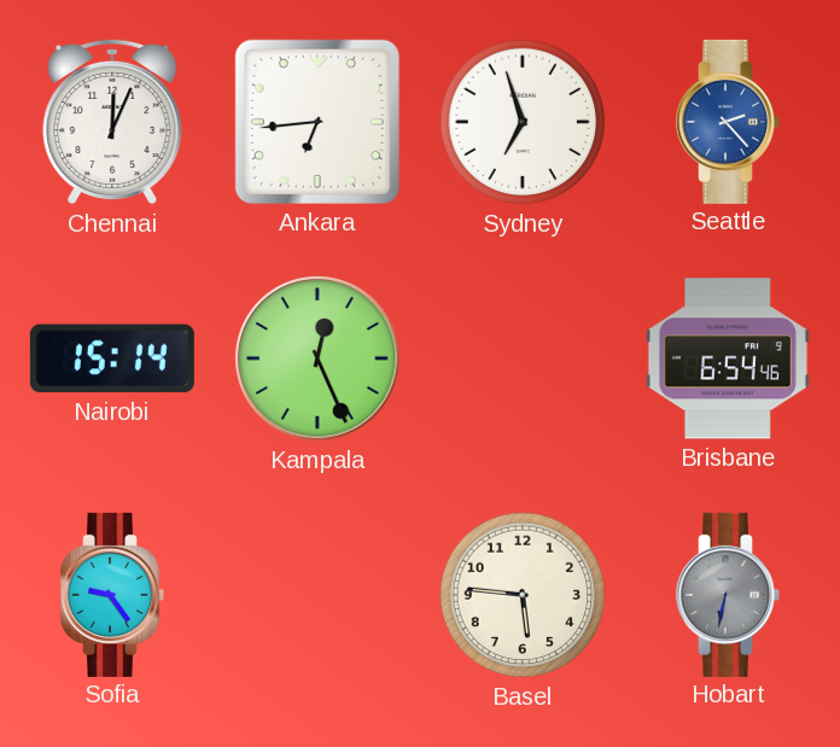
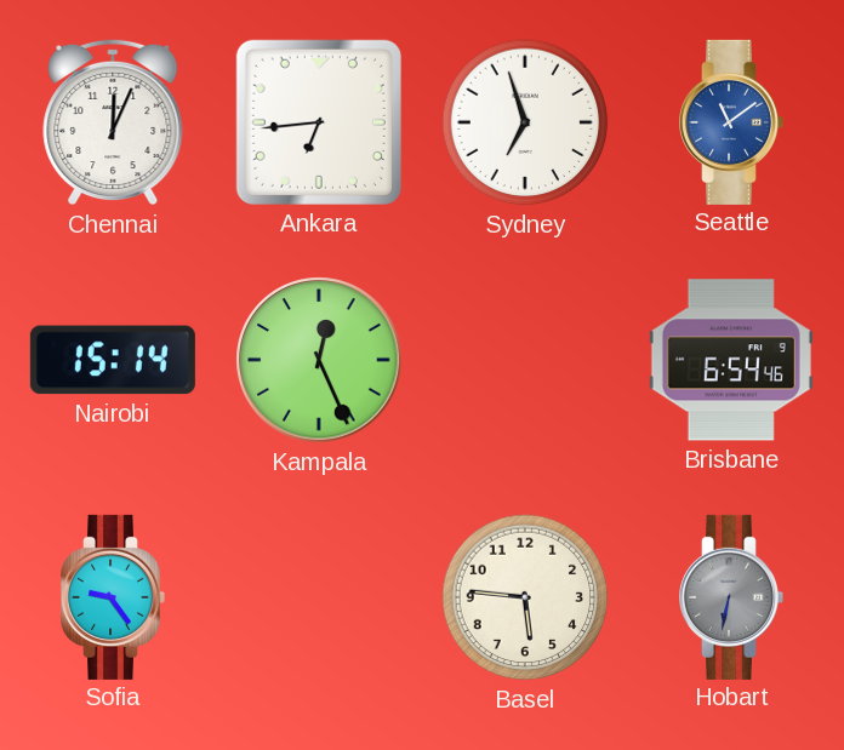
Seattle: 2:23 -> 11:09 (731, 122)
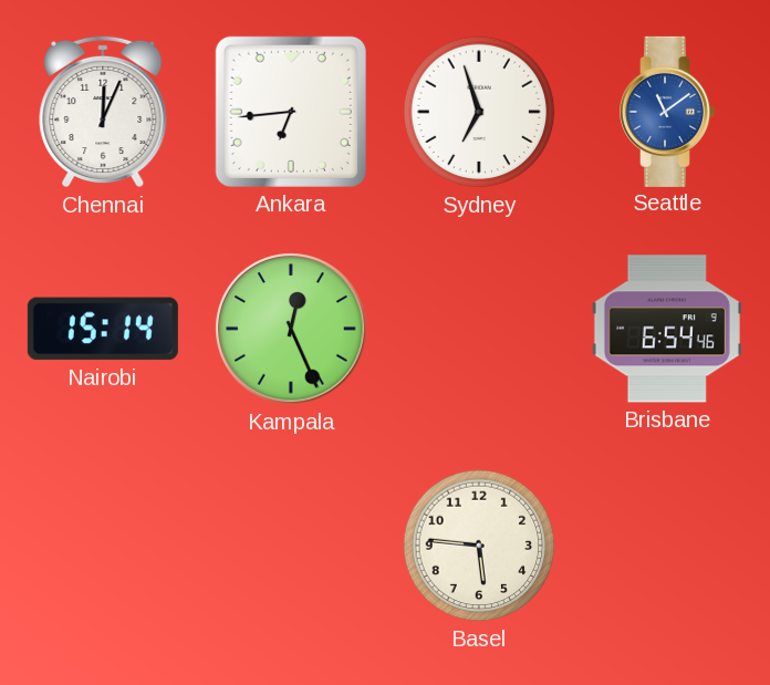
Sofia: 9:24 -> none (113, 597)
Hobart: 6:32 -> none (731, 597)
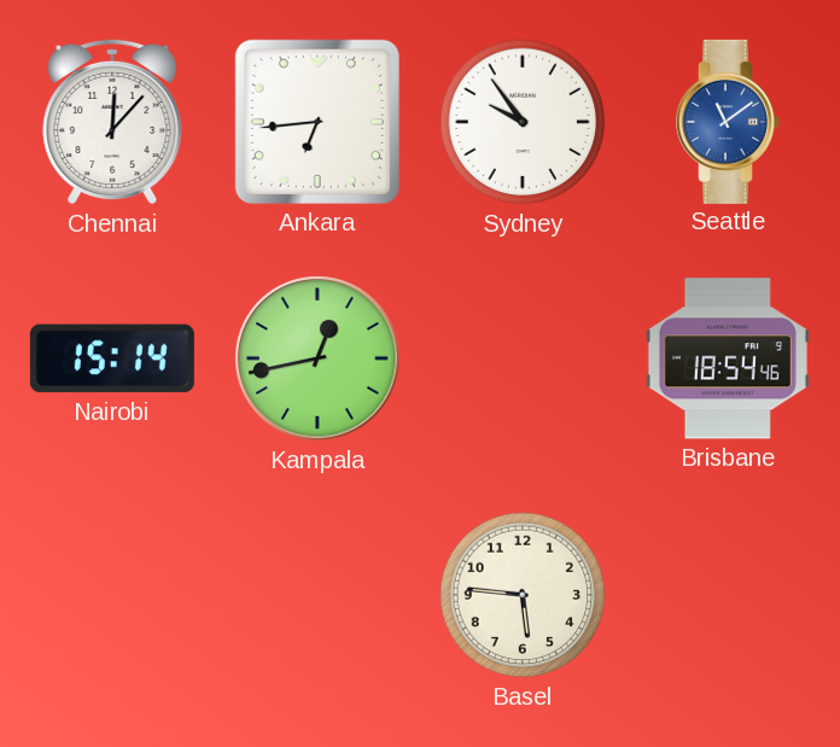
Chennai: 12:04 -> 12:07 (112, 122)
Sydney: 6:57 -> 9:54 (523, 122)
Kampala: 12:26 -> 12:43 (317, 358)
Brisbane: 6:54 -> 18:54 (728, 358)
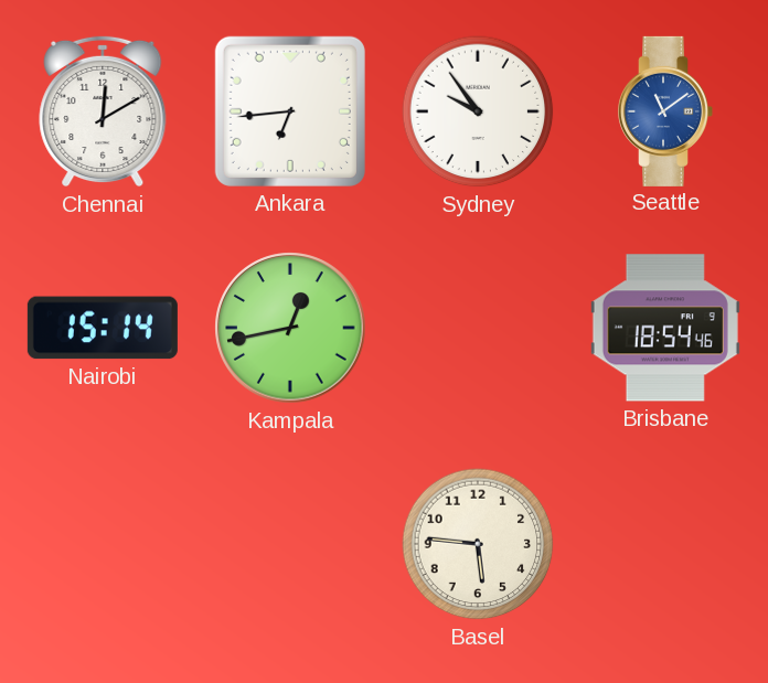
Chennai: 12:07 -> 12:10 (103, 111)
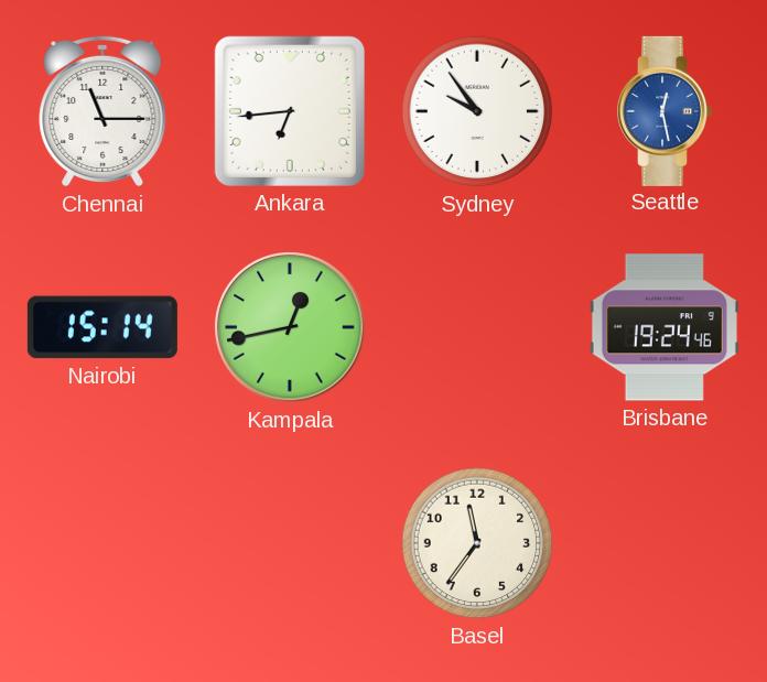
Chennai: 12:10 -> 11:15 (102, 111)
Seattle: 11:09 -> 12:28 (665, 111)
Brisbane: 18:54 -> 19:24 (665, 327)
Basel: 5:46 -> 11:36 (477, 543)
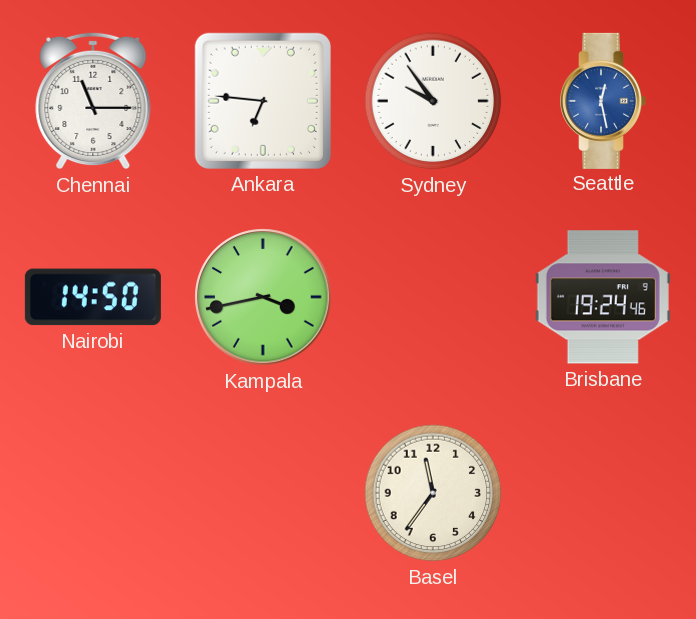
Ankara: 6:44 -> 6:46 (263, 101)
Nairobi: 15:14 -> 14:50 (93, 297)
Kampala: 12:43 -> 3:43 (263, 297)
